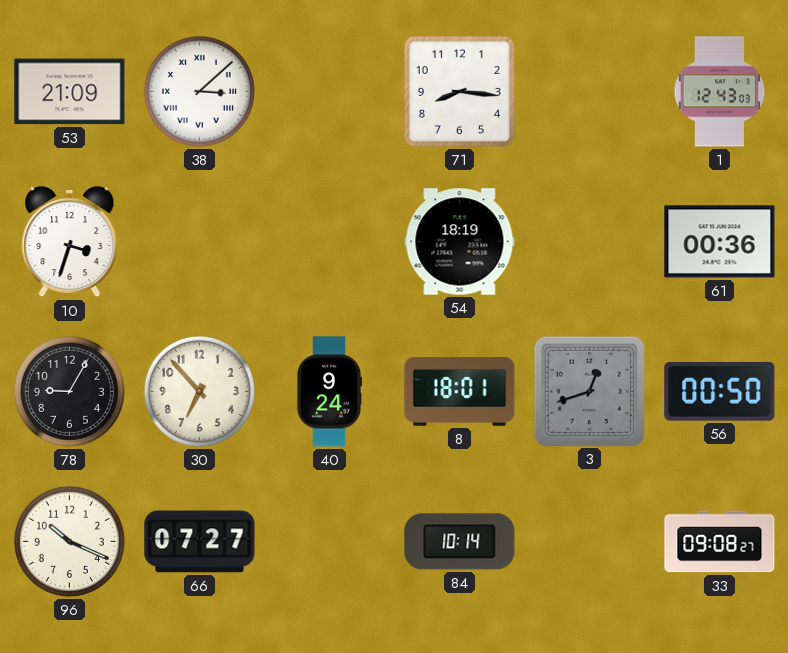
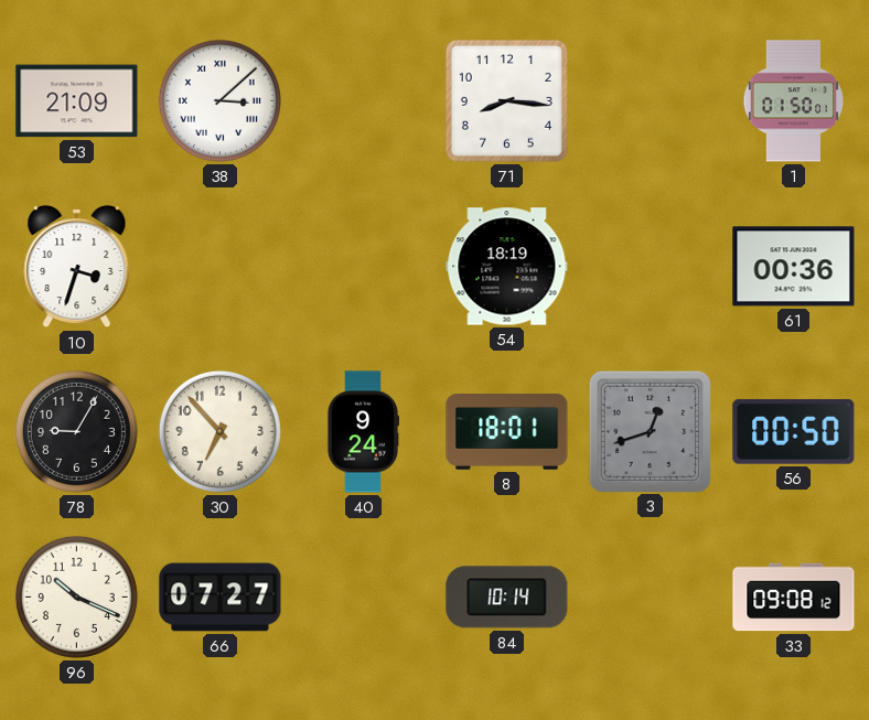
1: 12:43 -> 01:50 (794, 101)
33: 09:08:27 -> 09:08:12 (794, 598)
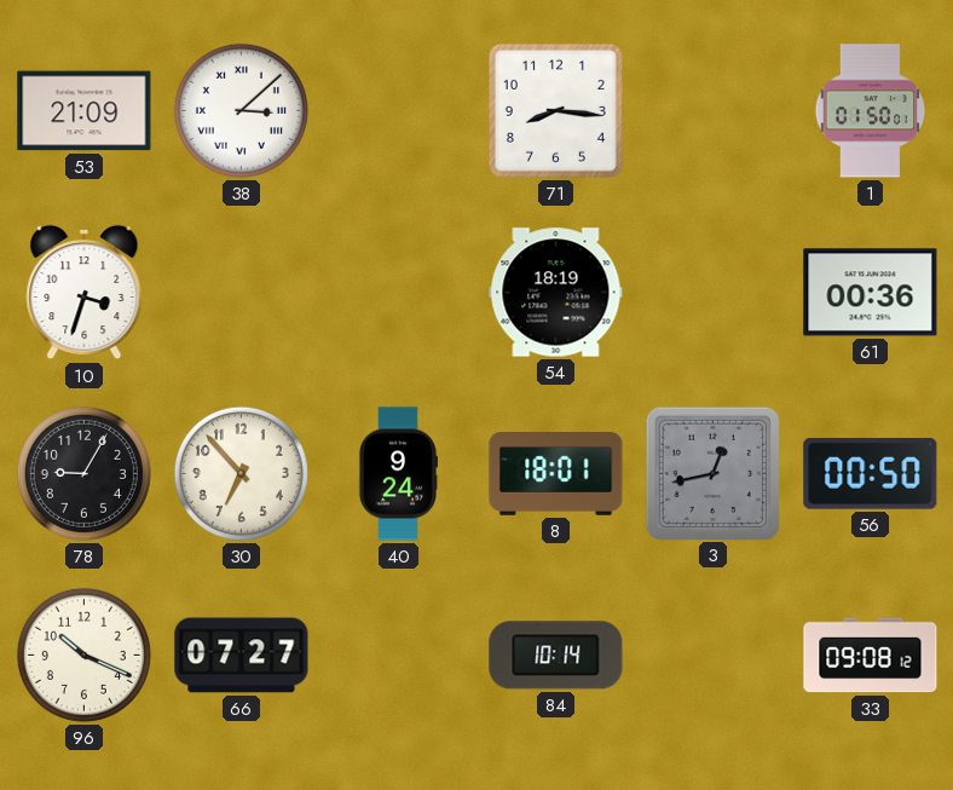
3: 12:42 -> 12:43 (712, 473)
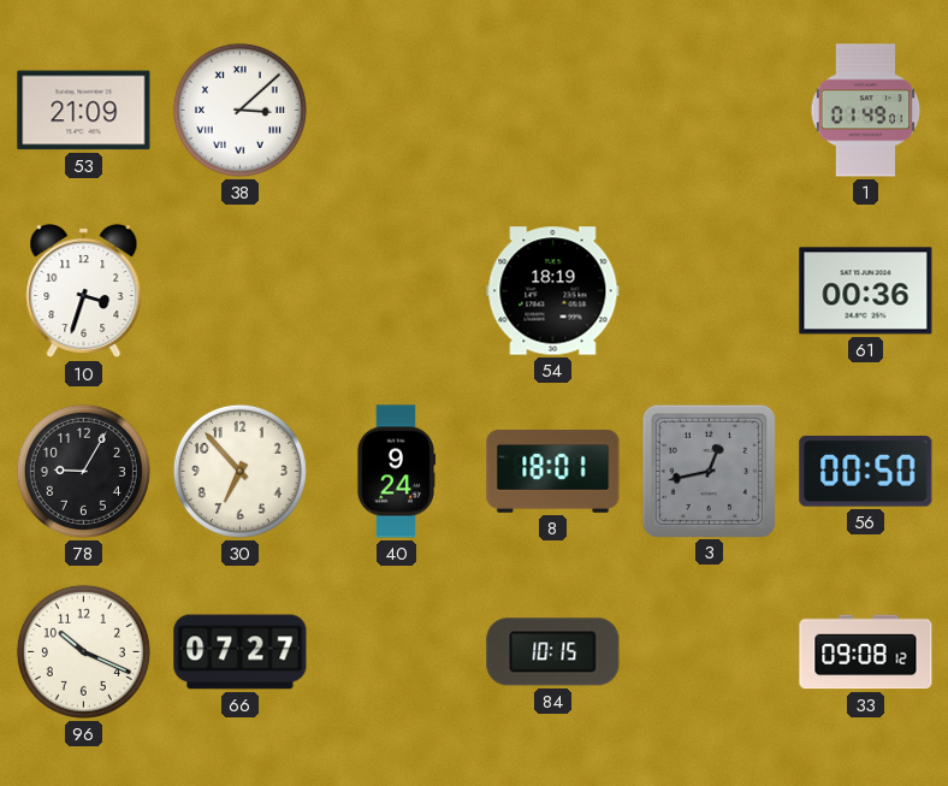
71: 8:16 -> none (555, 110)
1: 01:50 -> 01:49 (866, 111)
84: 10:14 -> 10:15 (553, 652)
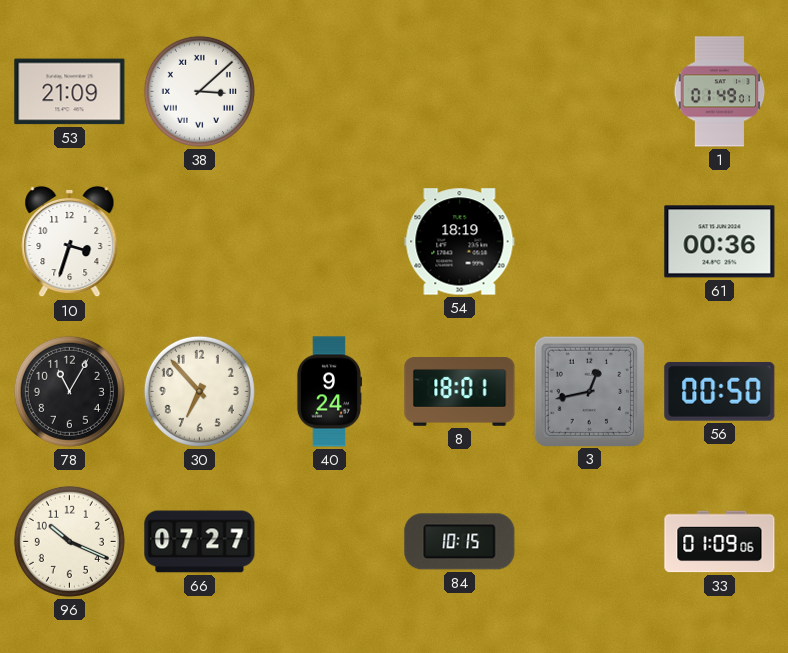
78: 9:05 -> 11:05 (69, 391)
33: 09:08 -> 01:09 (720, 542)
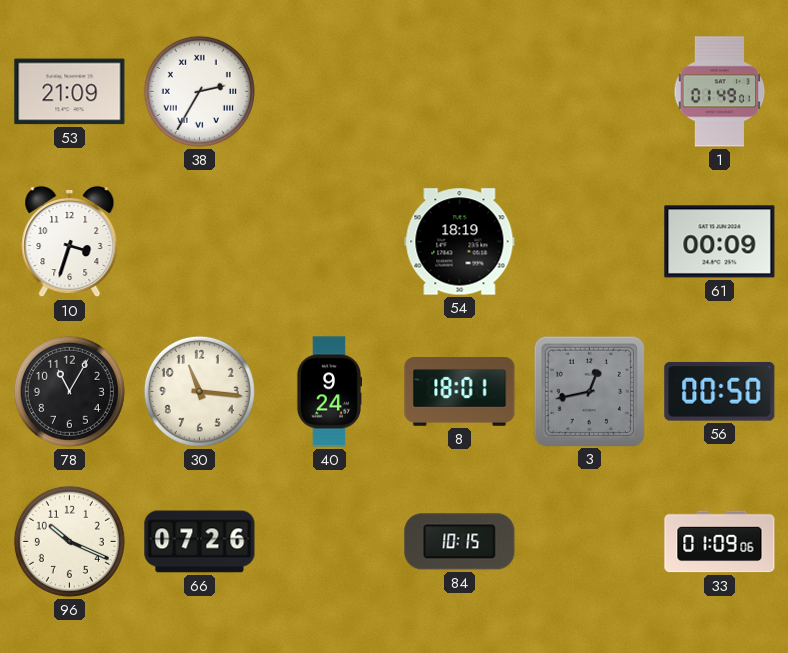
38: 3:08 -> 2:35 (199, 91)
61: 00:36 -> 00:09 (720, 242)
30: 6:53 -> 11:16 (199, 391)
66: 07:27 -> 07:26 (200, 542)
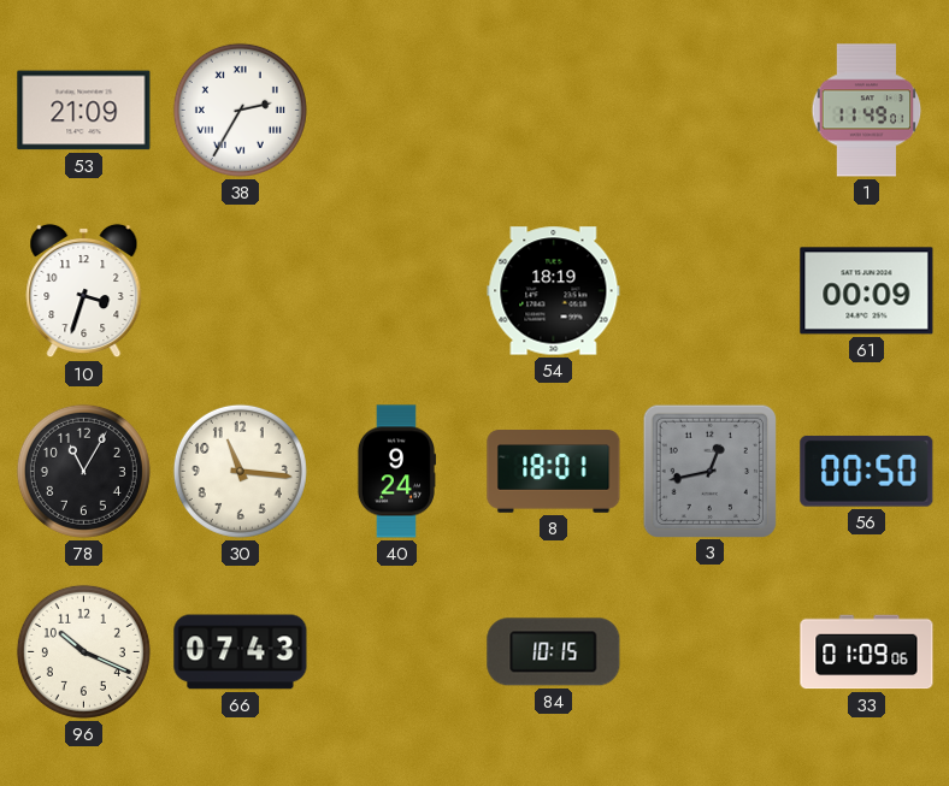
1: 01:49 -> 11:49 (867, 111)
66: 07:26 -> 07:43 (241, 652)
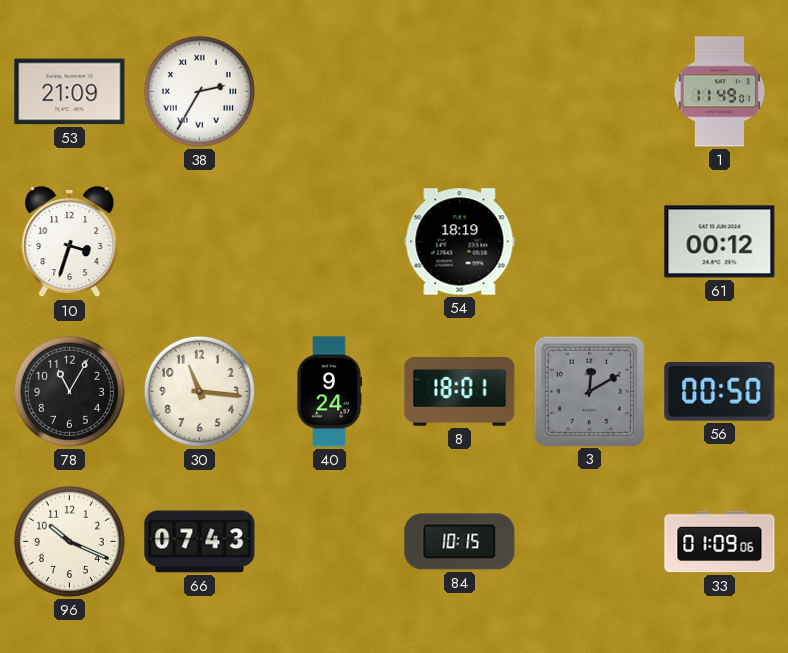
61: 00:09 -> 00:12 (720, 242)
3: 12:43 -> 12:10 (589, 391)
